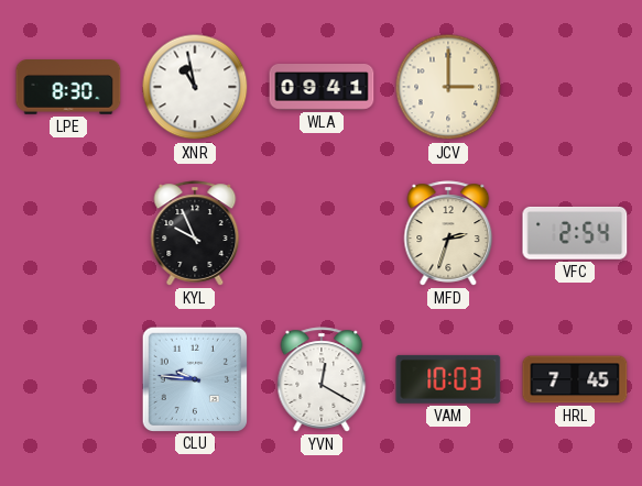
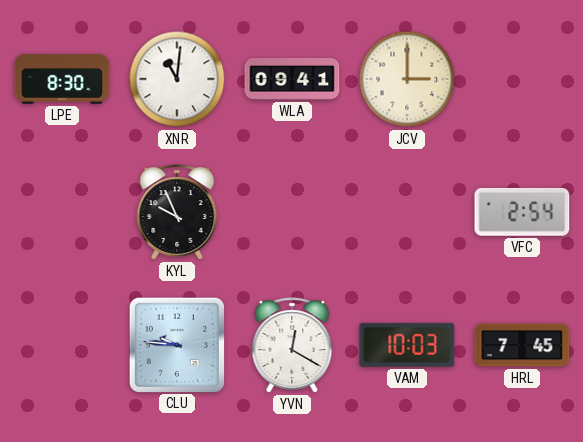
XNR: 10:58 -> 11:01 (177, 79)
MFD: 2:33 -> none (448, 233)
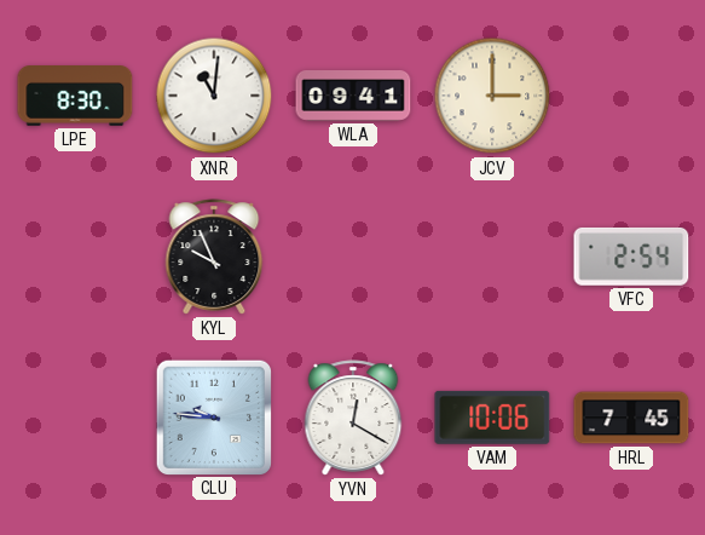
VAM: 10:03 -> 10:06 (492, 418)
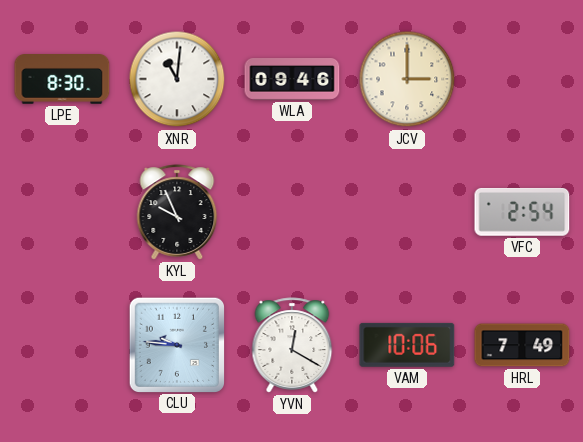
WLA: 09:41 -> 09:46 (292, 80)
HRL: 7:45 -> 7:49 (522, 345)
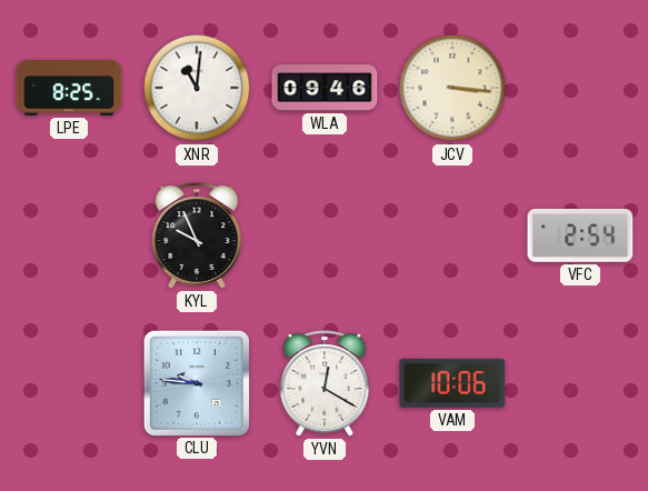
LPE: 8:30 -> 8:25 (69, 89)
JCV: 3:00 -> 3:16 (452, 88)
HRL: 7:49 -> none (522, 345)
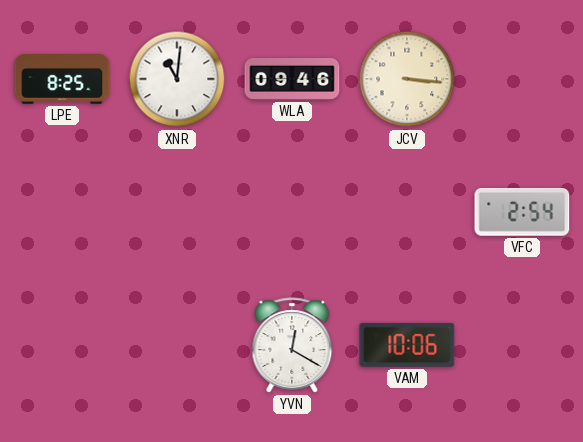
KYL: 9:56 -> none (197, 236)
CLU: 9:46 -> none (196, 382)
